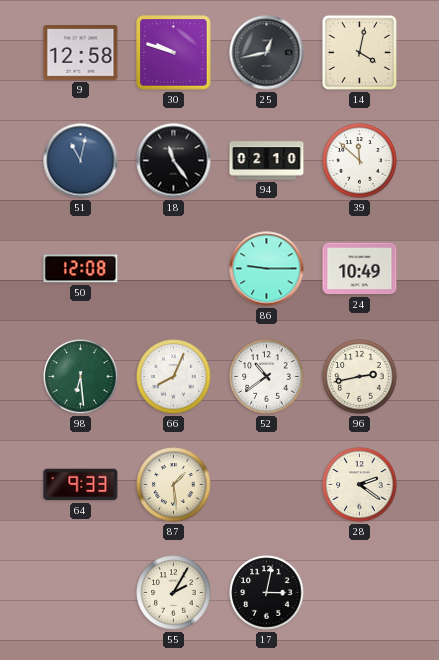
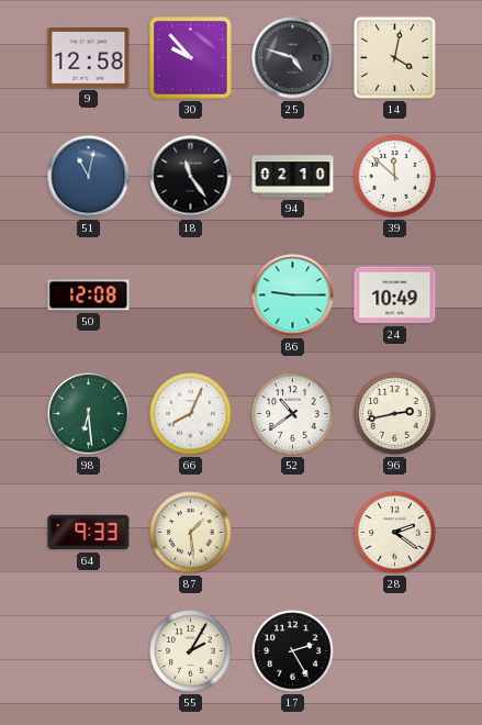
30: 9:48 -> 9:53 (191, 58)
25: 12:43 -> 4:48 (293, 58)
17: 3:02 -> 2:25 (293, 651)
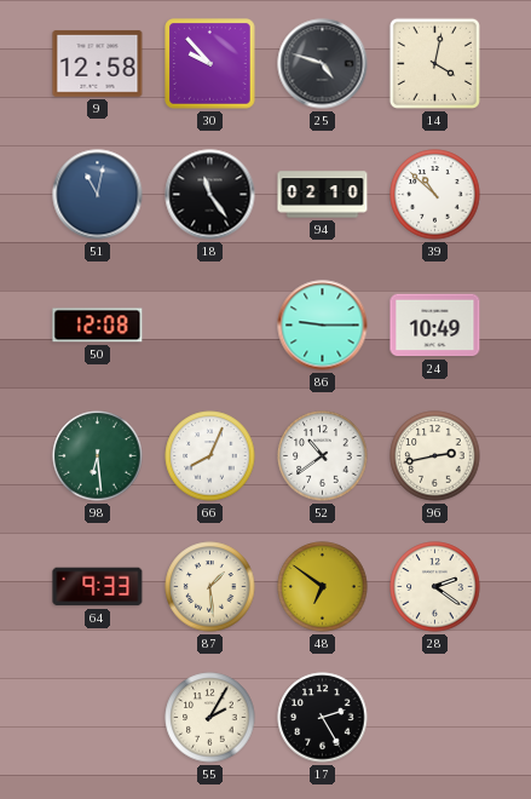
39: 11:52 -> 10:52 (435, 195)
48: none -> 6:51 (323, 587)
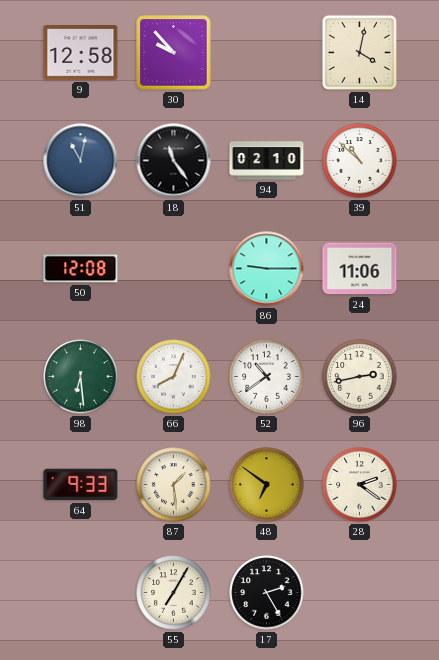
25: 4:48 -> none (323, 64)
24: 10:49 -> 11:06 (360, 269)
55: 2:05 -> 7:05 (174, 593)
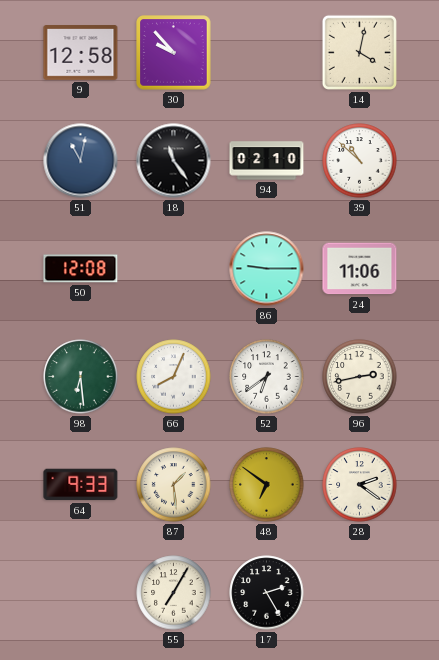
52: 10:39 -> 6:39 (267, 377)
